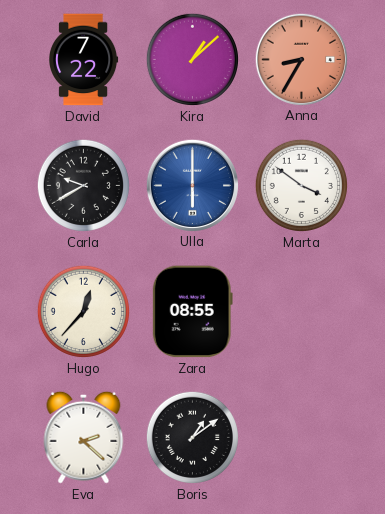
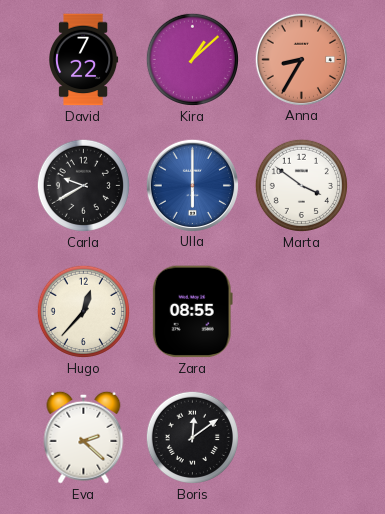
Boris: 1:09 -> 12:09 (192, 437)
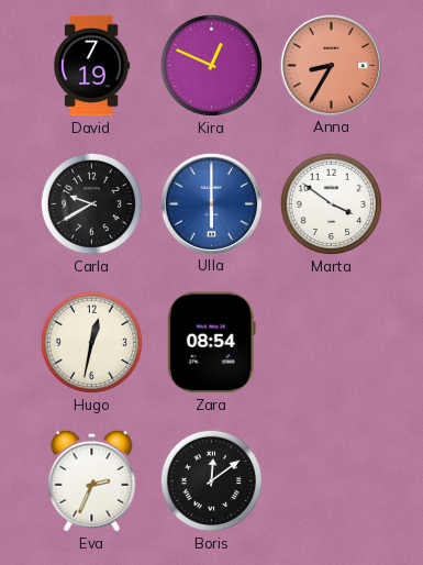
David: 7:22 -> 7:19 (92, 66)
Kira: 1:08 -> 12:49 (211, 65)
Hugo: 12:37 -> 12:32 (91, 342)
Zara: 08:55 -> 08:54 (211, 343)
Eva: 2:22 -> 2:34 (92, 480)
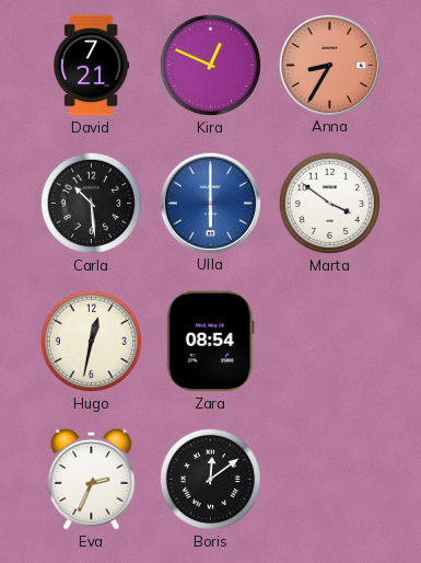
David: 7:19 -> 7:21 (92, 66)
Carla: 9:40 -> 10:29 (91, 203)
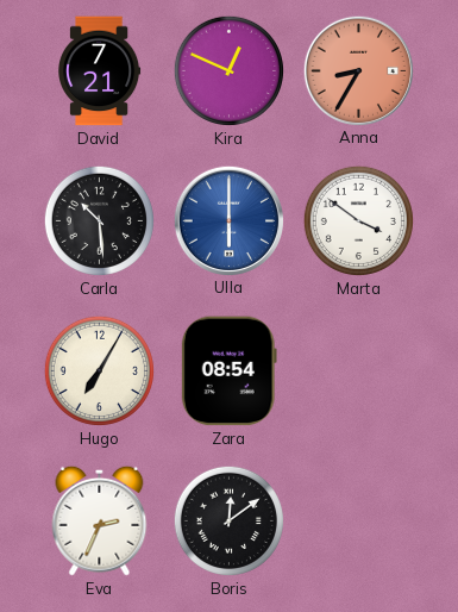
Hugo: 12:32 -> 7:05 (99, 370)
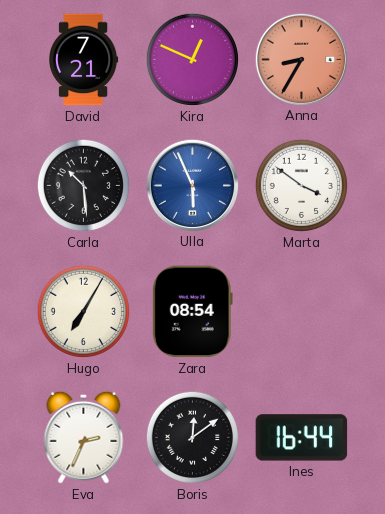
Ulla: 6:00 -> 5:56 (192, 185)
Ines: none -> 16:44 (302, 438)
